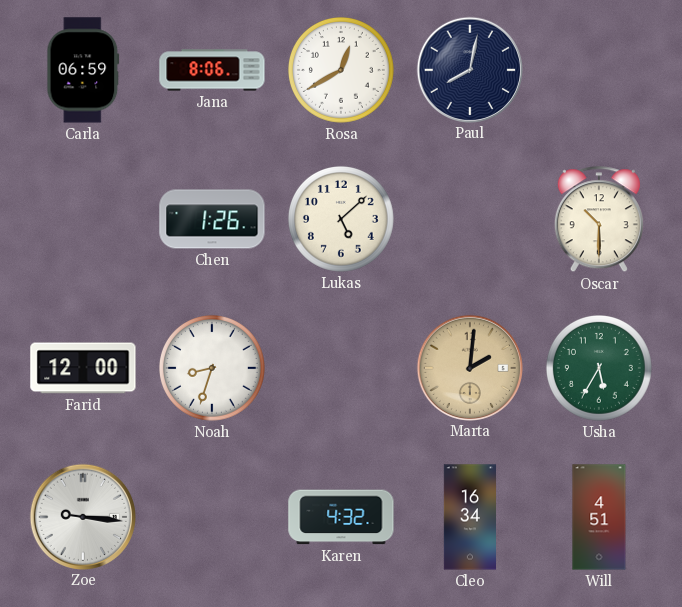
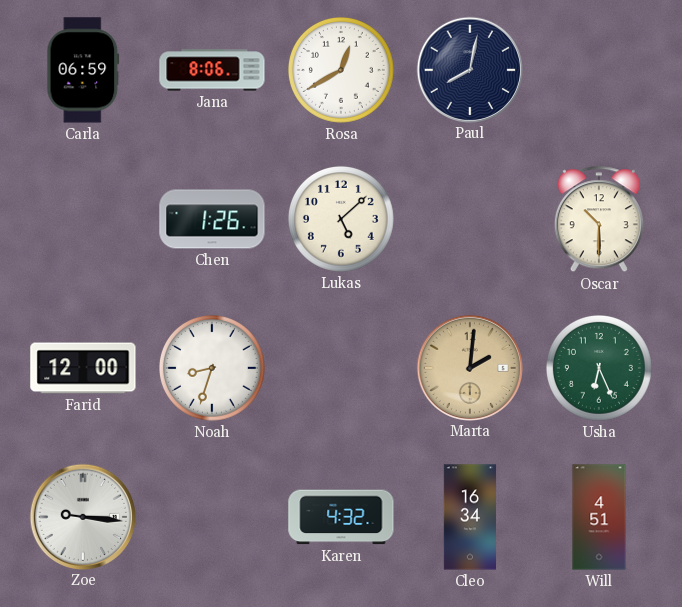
Usha: 5:35 -> 6:26 (599, 368)
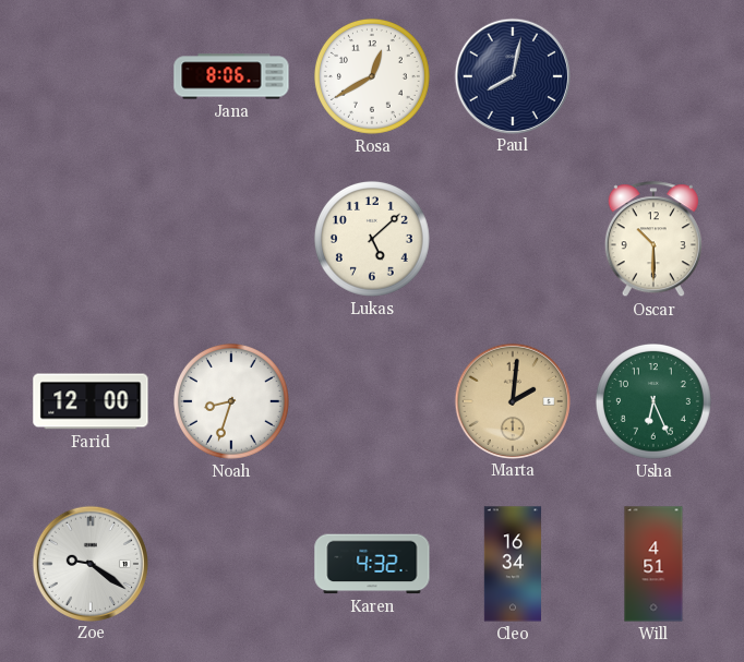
Carla: 06:59 -> none (83, 70)
Chen: 1:26 -> none (212, 219)
Zoe: 9:16 -> 9:21 (89, 563)
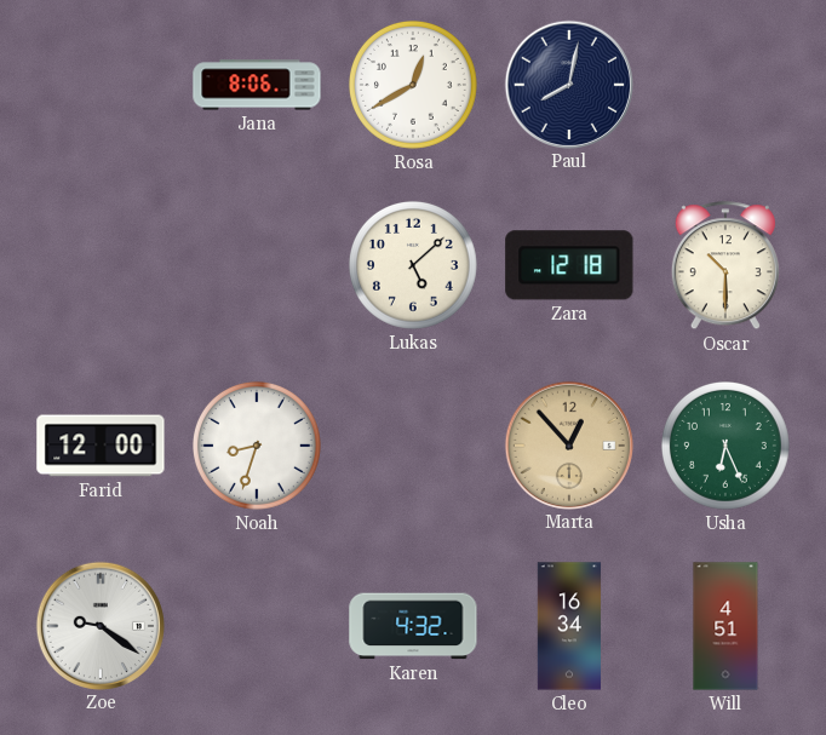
Zara: none -> 12:18 (569, 265)
Marta: 2:01 -> 12:53 (568, 444)
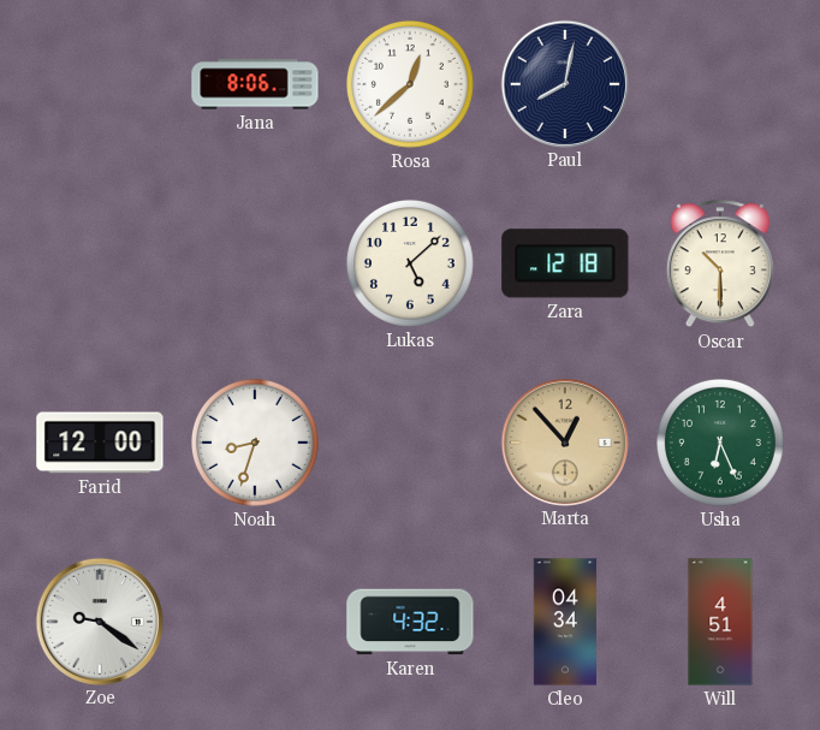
Rosa: 12:40 -> 12:38 (410, 84)
Cleo: 16:34 -> 04:34 (565, 622)
